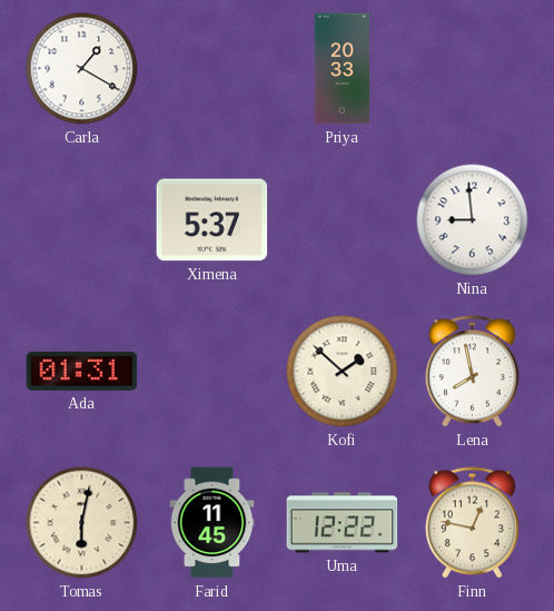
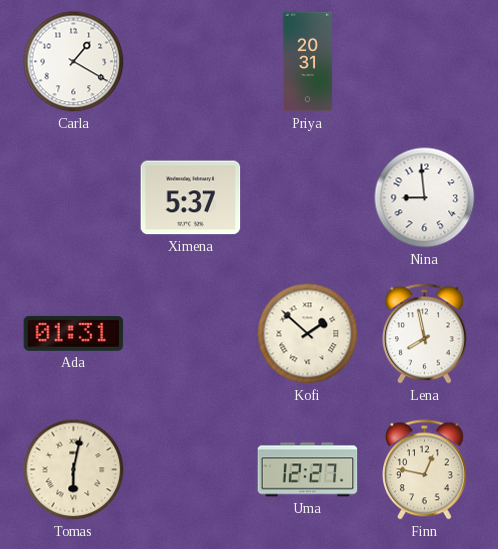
Priya: 20:33 -> 20:31 (307, 62)
Farid: 11:45 -> none (212, 523)
Uma: 12:22 -> 12:27 (308, 470)
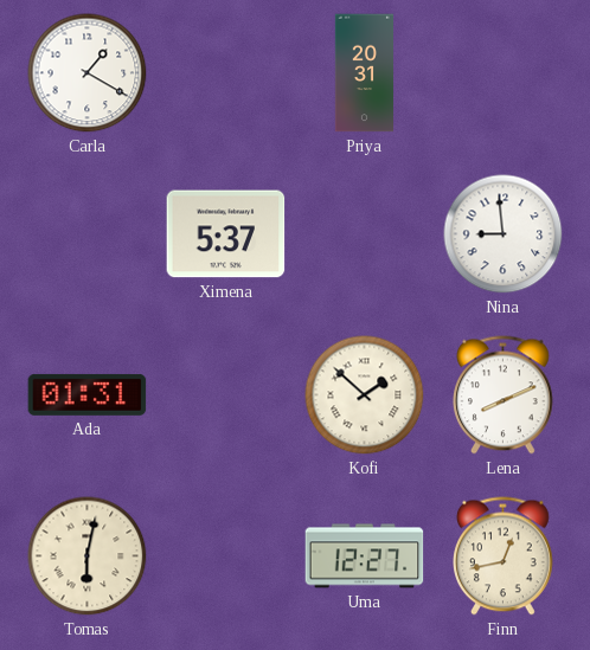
Lena: 7:58 -> 8:11 (504, 395)
Finn: 12:47 -> 12:43 (504, 556)
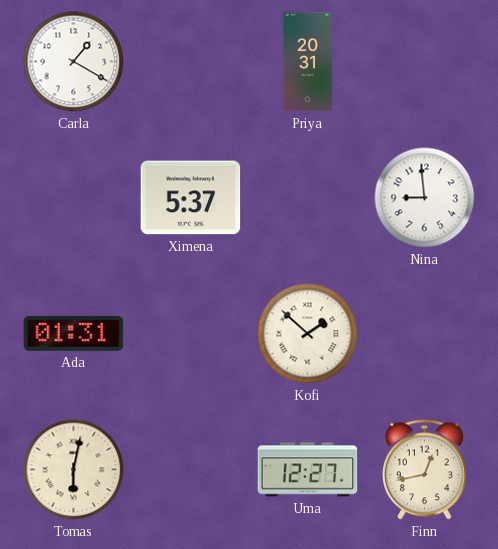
Lena: 8:11 -> none (504, 395)
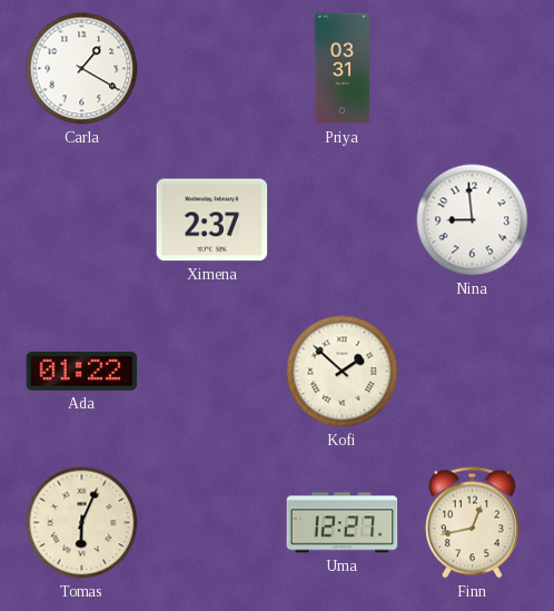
Priya: 20:31 -> 03:31 (342, 69)
Ximena: 5:37 -> 2:37 (212, 220)
Ada: 01:31 -> 01:22 (82, 371)
Tomas: 6:02 -> 6:04 (82, 523)
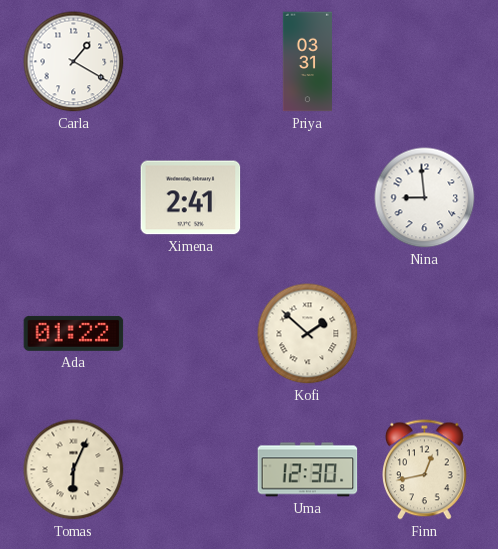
Ximena: 2:37 -> 2:41 (191, 198)
Uma: 12:27 -> 12:30 (308, 470)
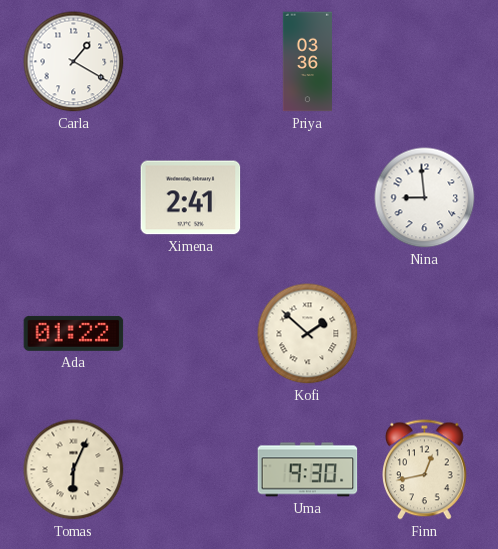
Priya: 03:31 -> 03:36 (307, 62)
Uma: 12:30 -> 9:30 (308, 470)
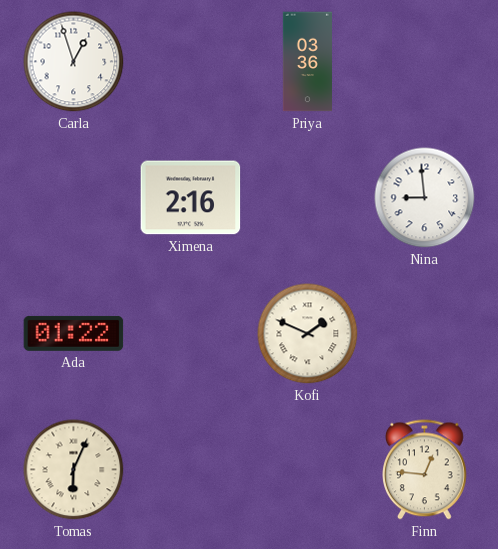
Carla: 1:20 -> 12:57 (74, 62)
Ximena: 2:41 -> 2:16 (191, 198)
Kofi: 1:52 -> 1:49 (308, 334)
Uma: 9:30 -> none (308, 470)
Finn: 12:43 -> 12:46 (425, 470)
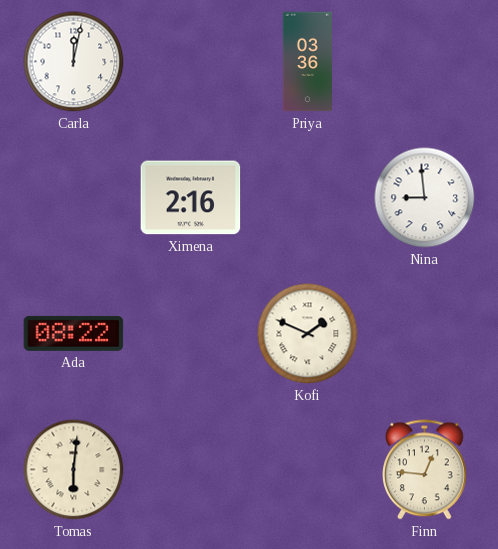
Carla: 12:57 -> 12:02 (74, 62)
Ada: 01:22 -> 08:22 (74, 333)
Tomas: 6:04 -> 6:01 (74, 470)
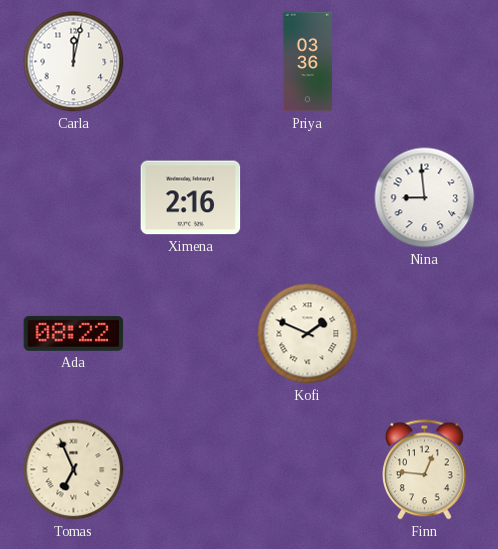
Tomas: 6:01 -> 6:56 (74, 470)
